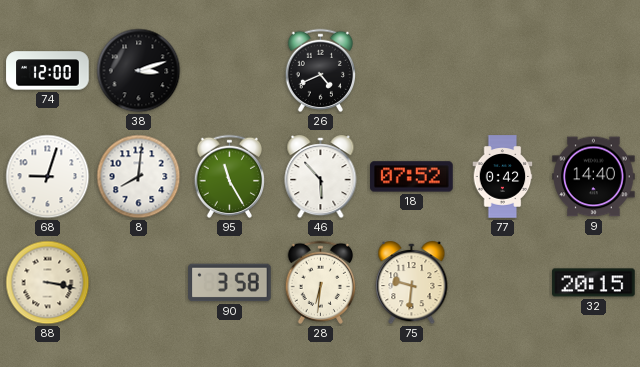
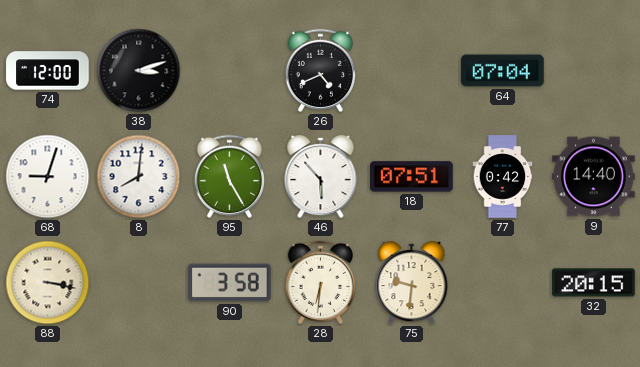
64: none -> 07:04 (503, 71)
18: 07:52 -> 07:51 (412, 177)
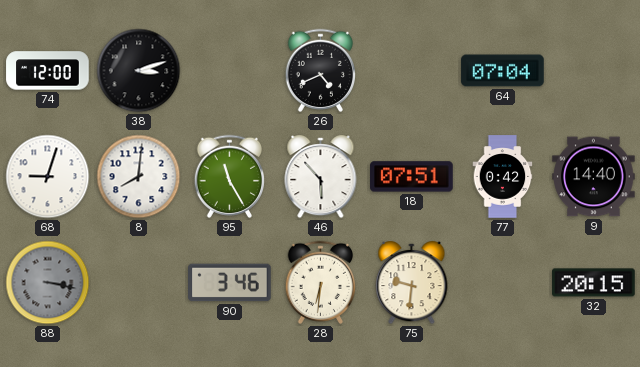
88 dial: cream -> grey (48, 283)
90: 3:58 -> 3:46 (230, 283)
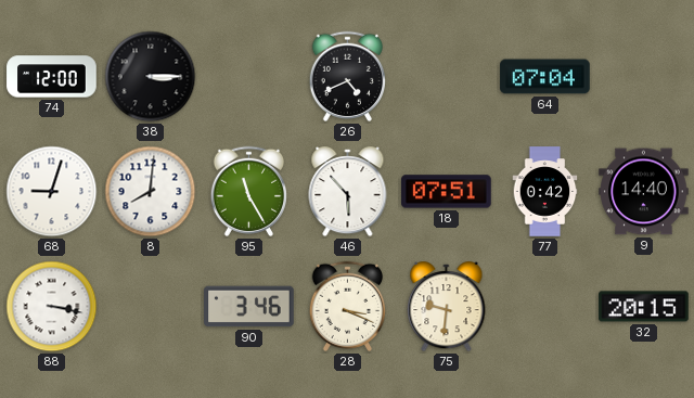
38: 3:12 -> 3:15 (151, 77)
88 dial: grey -> white (52, 307)
28: 6:31 -> 3:19 (347, 306)
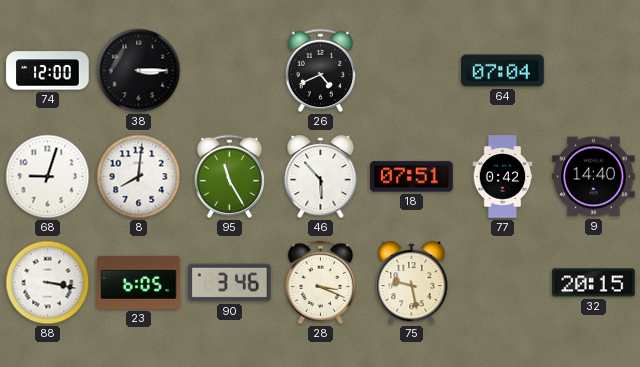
23: none -> 6:05 (139, 282)
75: 9:31 -> 9:28 (412, 284)
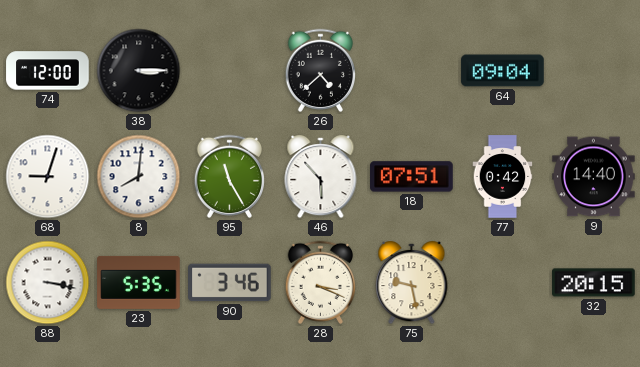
26: 4:41 -> 4:38 (320, 70)
64: 07:04 -> 09:04 (503, 71)
23: 6:05 -> 5:35 (139, 282)
